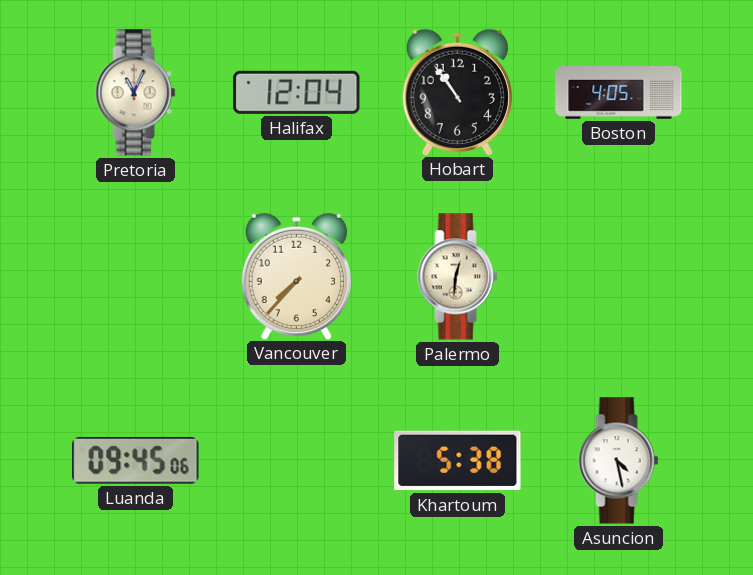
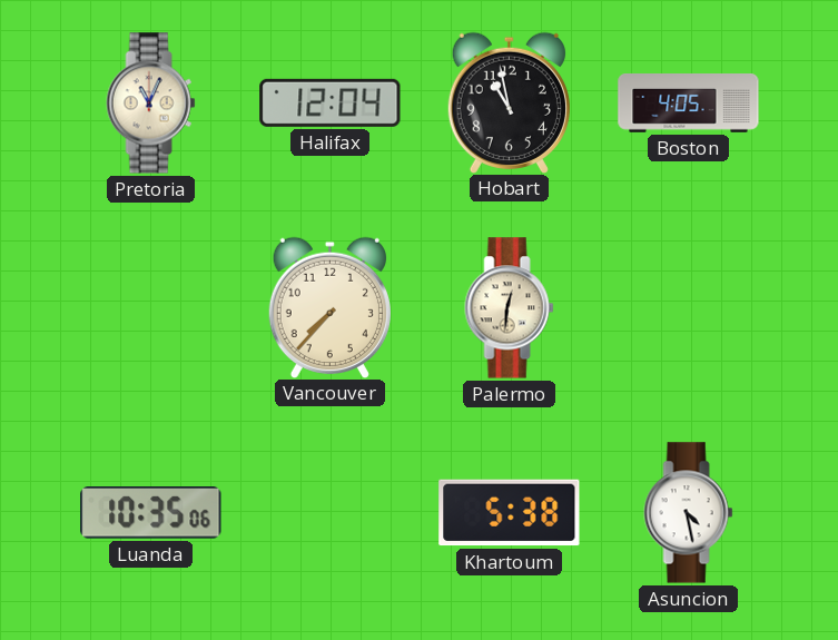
Hobart: 10:54 -> 10:58 (509, 102)
Luanda: 09:45 -> 10:35 (151, 513)
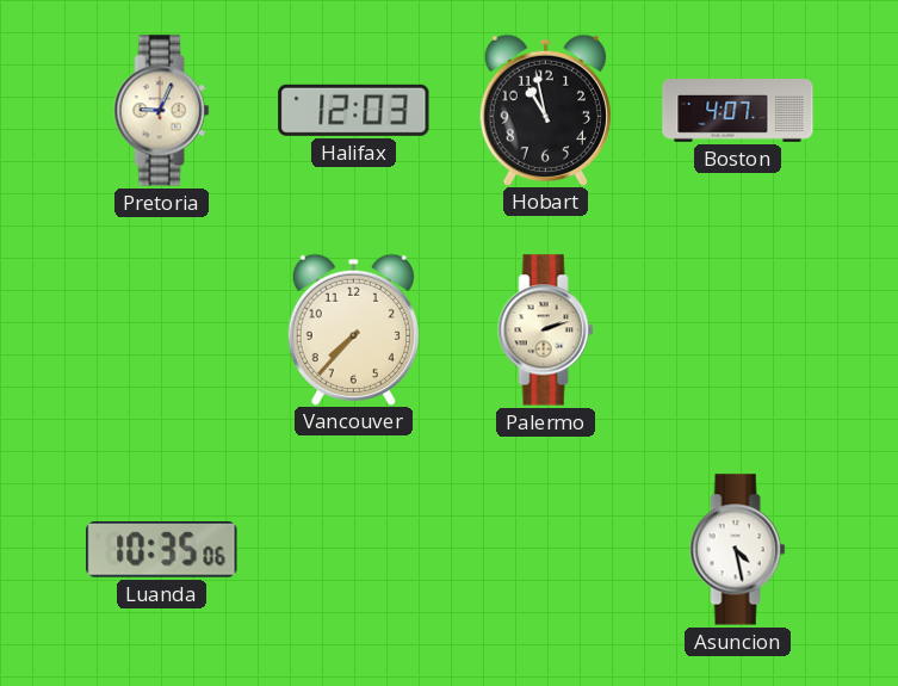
Pretoria: 11:04 -> 9:04 (162, 111)
Halifax: 12:04 -> 12:03 (354, 110)
Boston: 4:05 -> 4:07 (738, 111)
Palermo: 12:31 -> 2:12 (546, 330)
Khartoum: 5:38 -> none (510, 513)
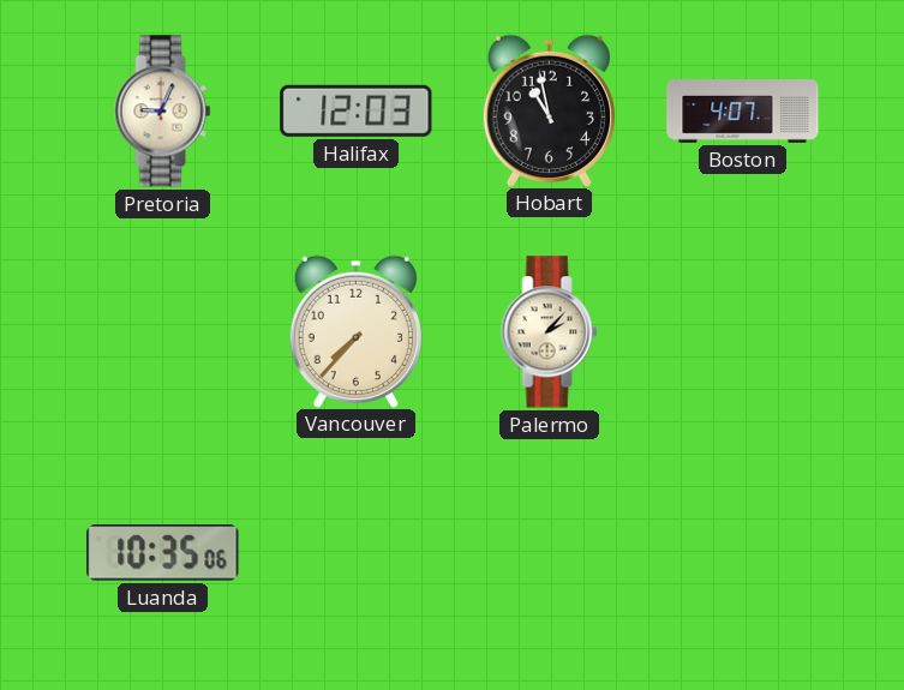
Palermo: 2:12 -> 2:07 (550, 332)
Asuncion: 4:28 -> none (738, 550)
